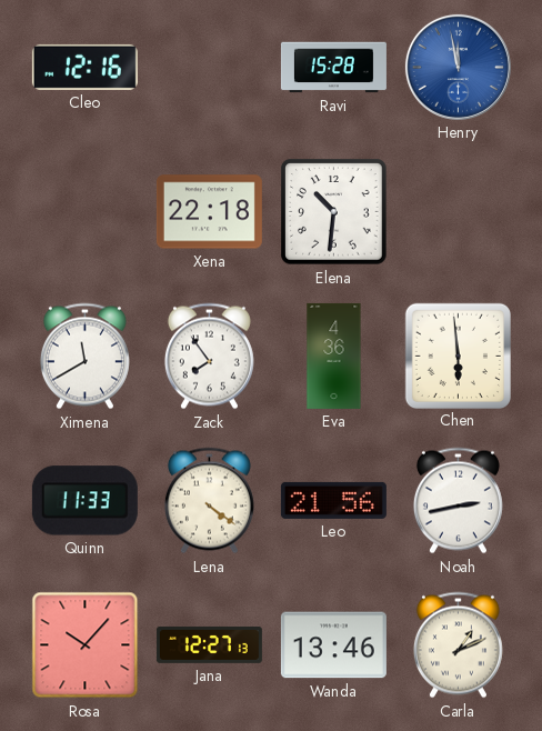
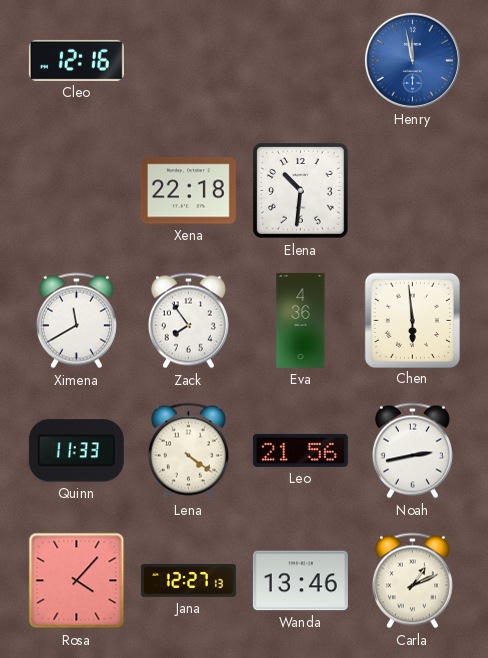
Ravi: 15:28 -> none (333, 68)
Rosa: 10:07 -> 4:07 (77, 581)
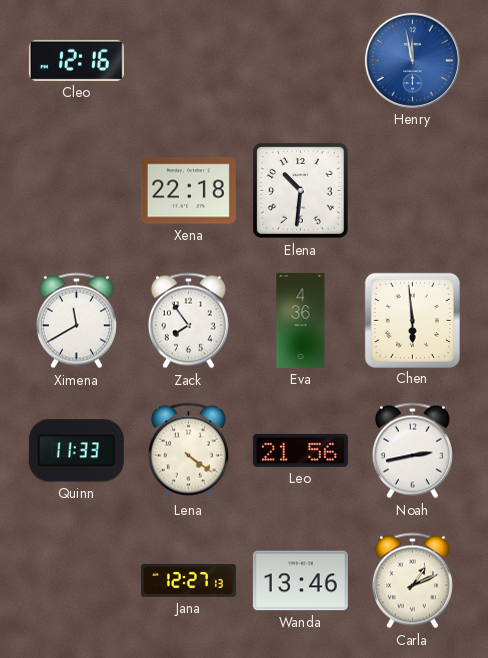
Rosa: 4:07 -> none (77, 581)
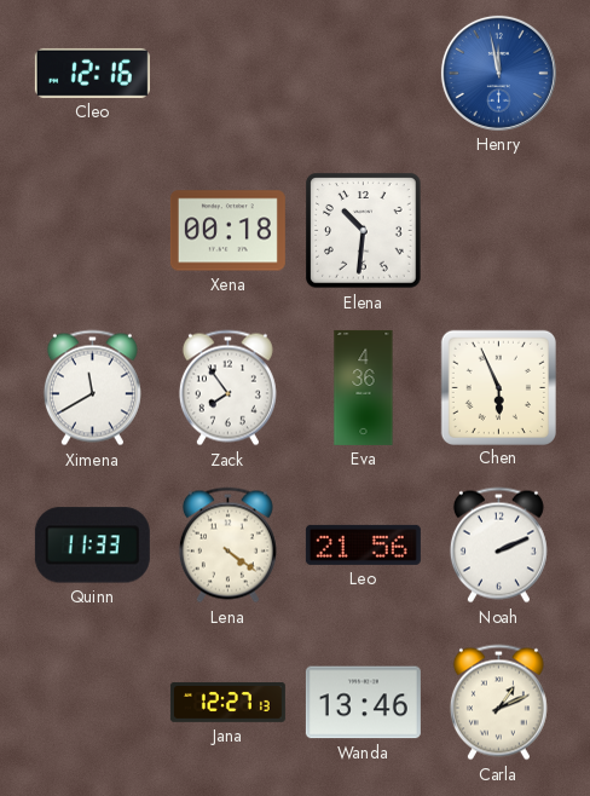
Xena: 22:18 -> 00:18 (227, 231)
Chen: 5:59 -> 5:56 (498, 387)
Noah: 2:43 -> 2:11 (498, 546)
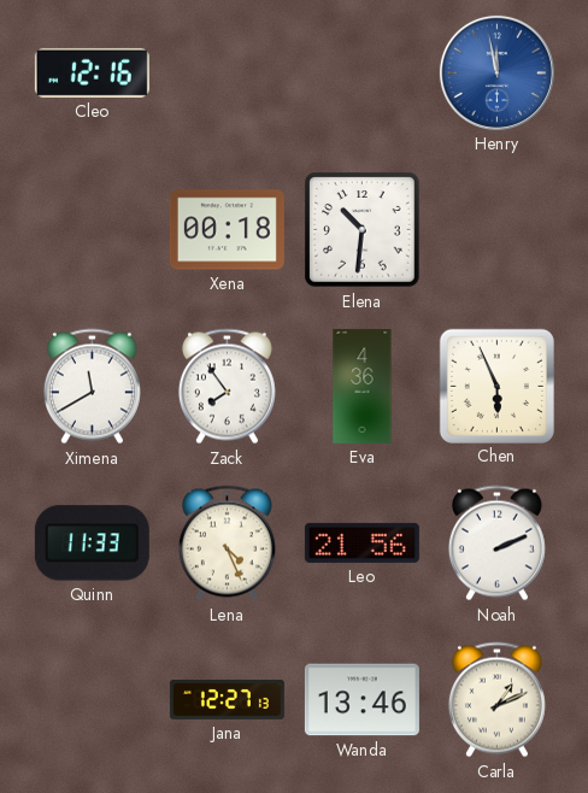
Lena: 4:21 -> 4:26 (227, 544)
